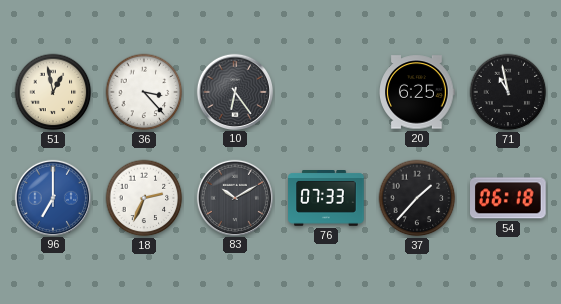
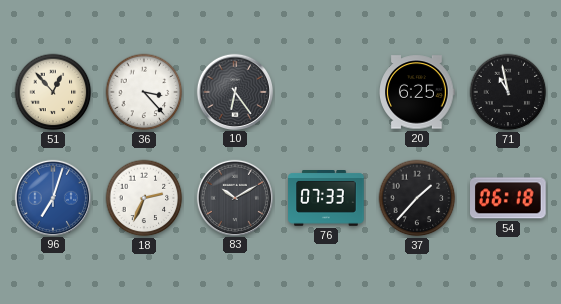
51: 12:58 -> 12:53 (53, 92)
96: 7:00 -> 7:03 (52, 197)
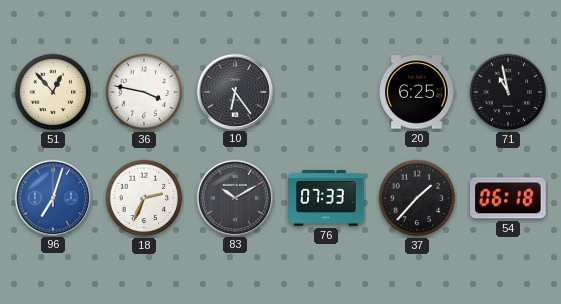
36: 3:23 -> 3:47 (144, 92)
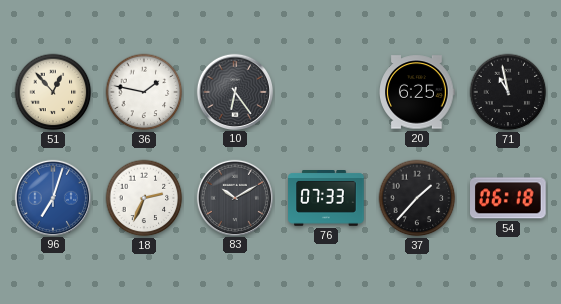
36: 3:47 -> 1:47 (144, 92)
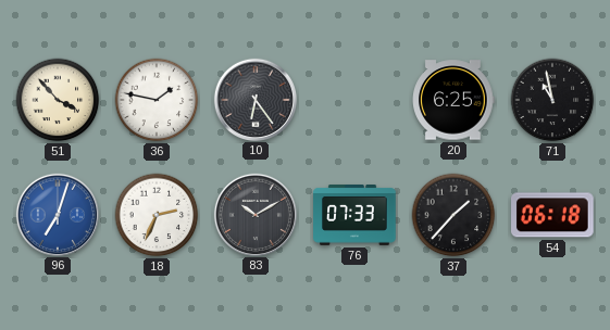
51: 12:53 -> 3:53 (58, 100)
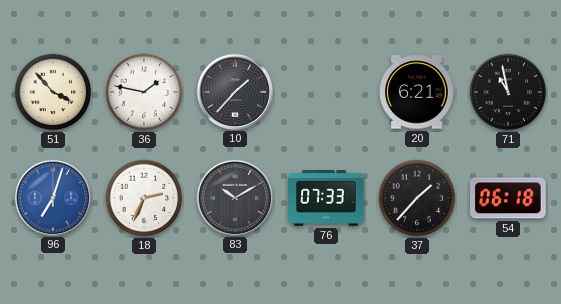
10: 6:24 -> 1:37 (234, 91)
20: 6:25 -> 6:21 (417, 92)
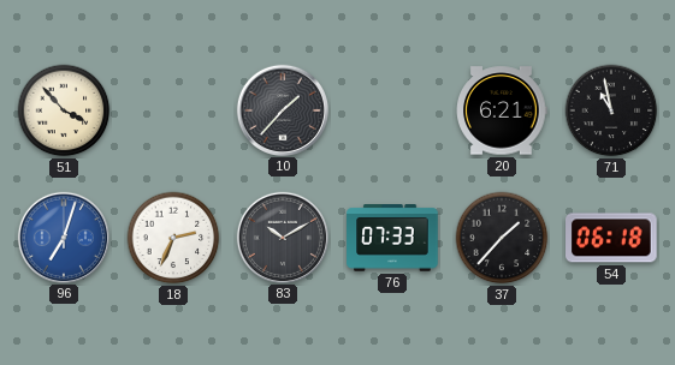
36: 1:47 -> none (144, 92)
